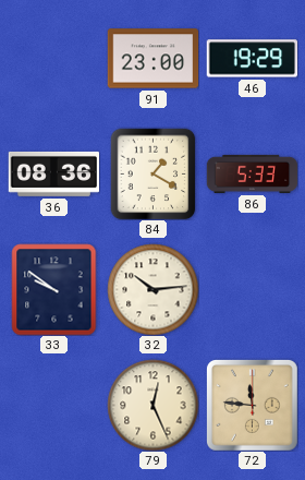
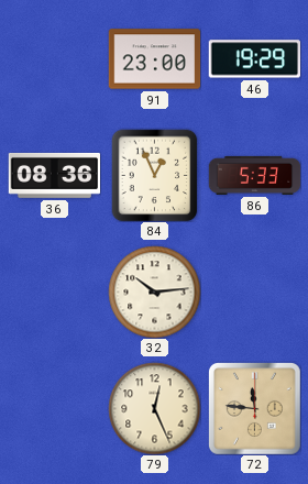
84: 1:20 -> 12:56 (155, 175)
33: 9:51 -> none (54, 289)
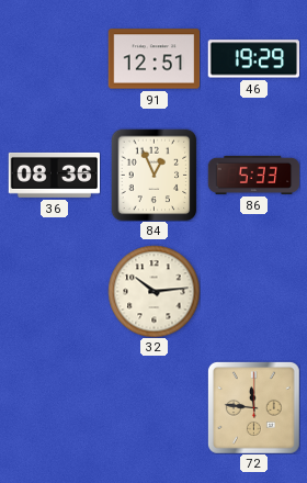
91: 23:00 -> 12:51 (153, 59)
79: 12:26 -> none (154, 408)
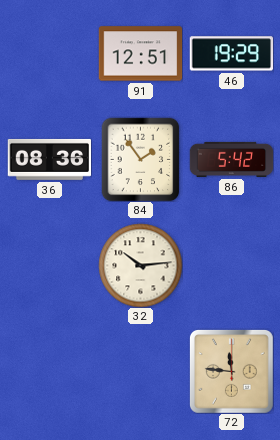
84: 12:56 -> 1:54 (141, 159)
86: 5:33 -> 5:42 (231, 159)
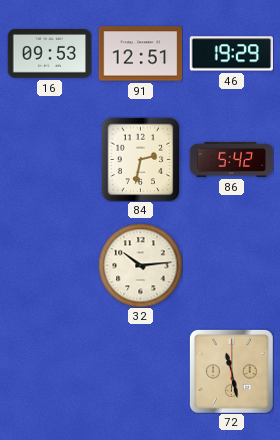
16: none -> 09:53 (49, 54)
36: 08:36 -> none (49, 159)
84: 1:54 -> 2:32 (141, 159)
72: 11:46 -> 11:28 (232, 372)
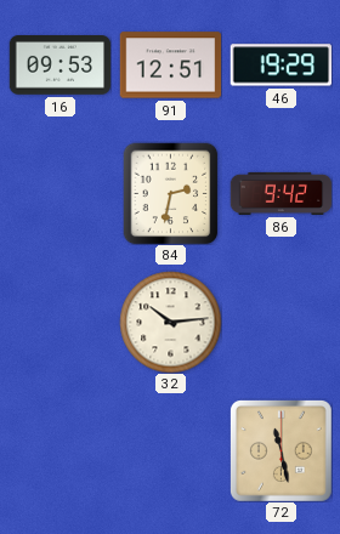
86: 5:42 -> 9:42 (280, 193)
